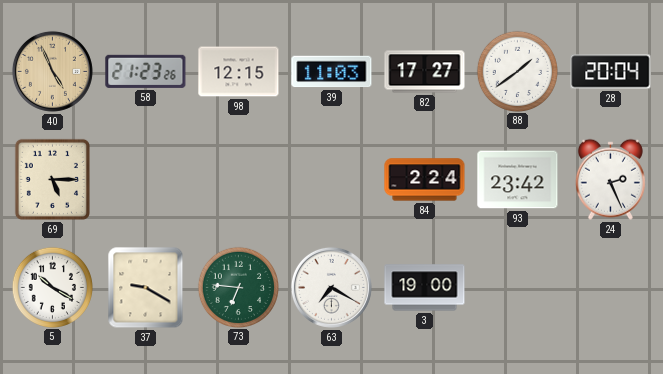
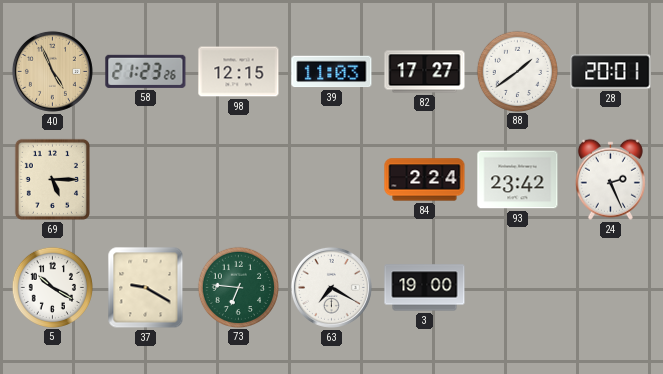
28: 20:04 -> 20:01 (611, 72)
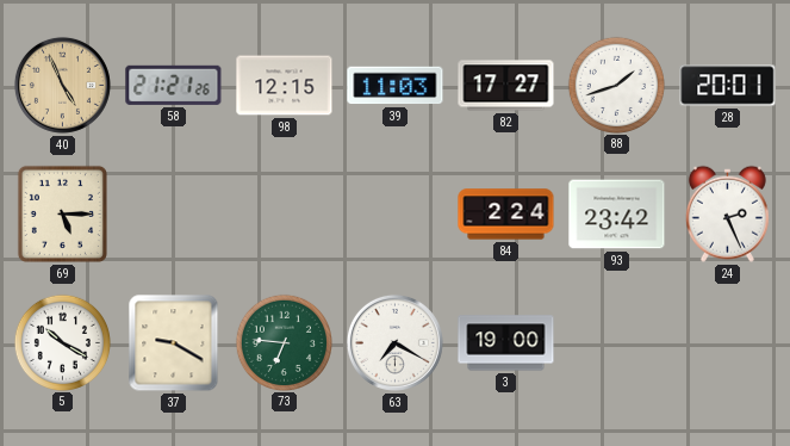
58: 21:23 -> 21:21 (174, 85)
88: 1:39 -> 1:42 (616, 85)
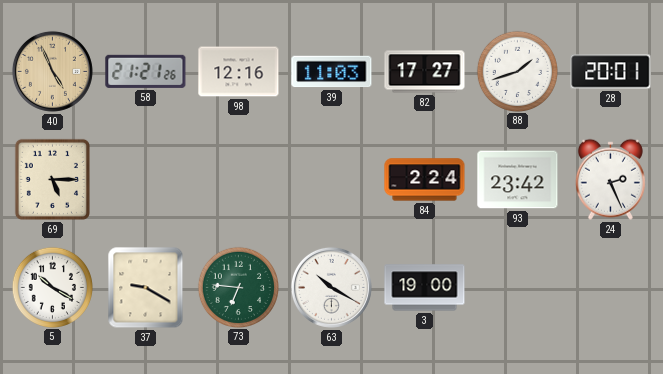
98: 12:15 -> 12:16 (239, 72)
63: 7:20 -> 10:20 (331, 287)
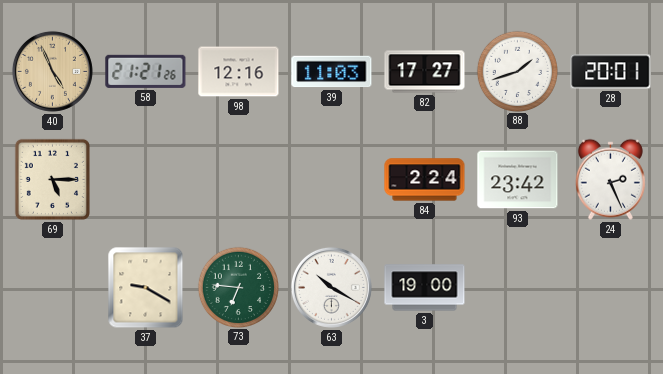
5: 10:20 -> none (52, 287)
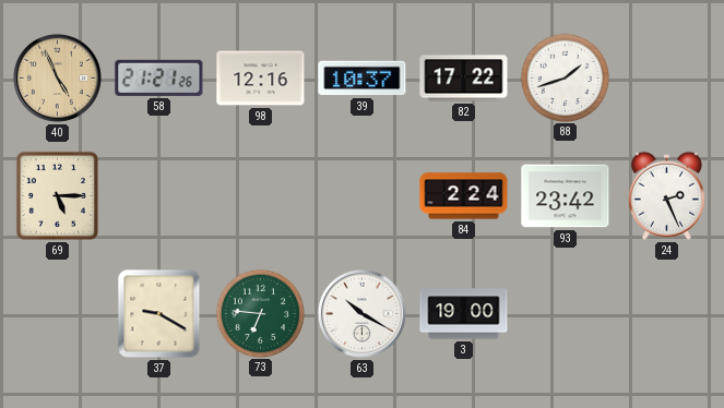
39: 11:03 -> 10:37 (363, 79)
82: 17:27 -> 17:22 (464, 79)
28: 20:01 -> none (611, 72)
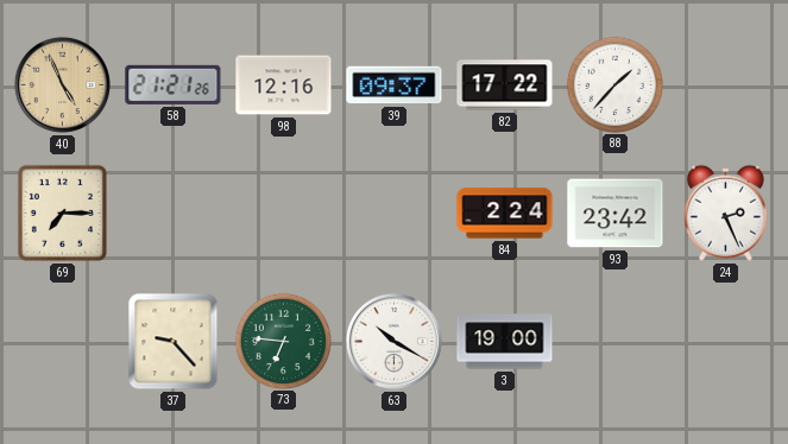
39: 10:37 -> 09:37 (395, 85)
88: 1:42 -> 1:37 (614, 84)
69: 5:15 -> 7:15 (62, 213)
37: 9:20 -> 9:23 (174, 342)
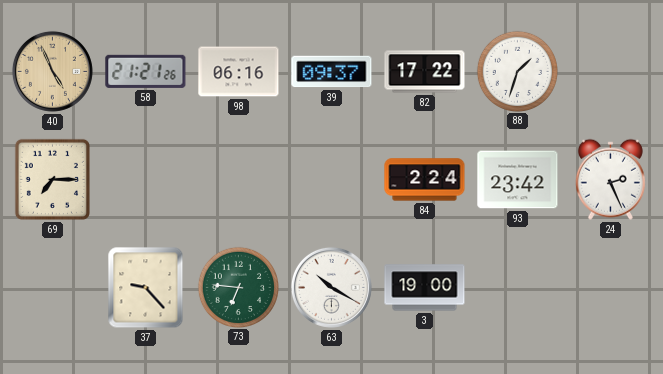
98: 12:16 -> 06:16 (239, 72)
88: 1:37 -> 1:33 (517, 71)
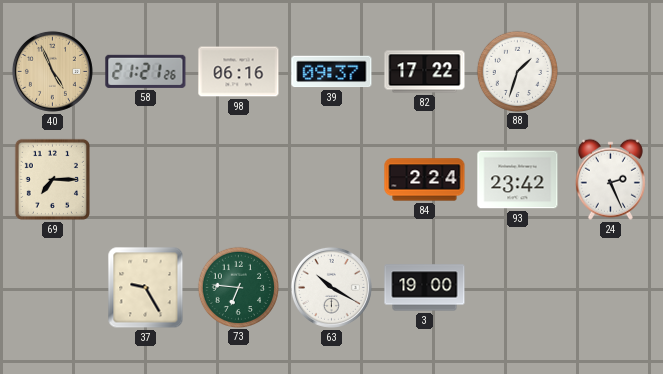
37: 9:23 -> 9:25 (146, 288)
